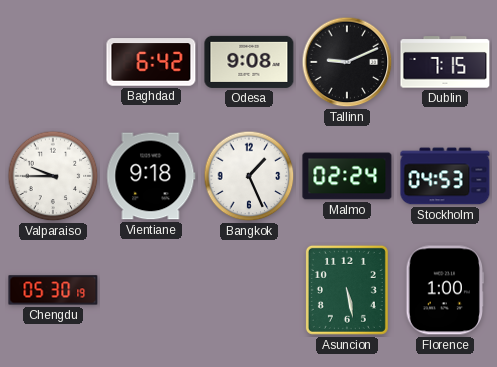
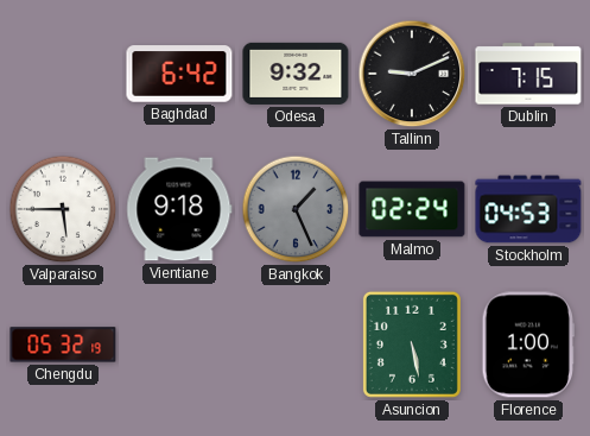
Odesa: 9:08 -> 9:32 (296, 74)
Valparaiso: 9:45 -> 5:45 (63, 209)
Bangkok dial: white -> grey (296, 209)
Chengdu: 05:30 -> 05:32 (63, 345)
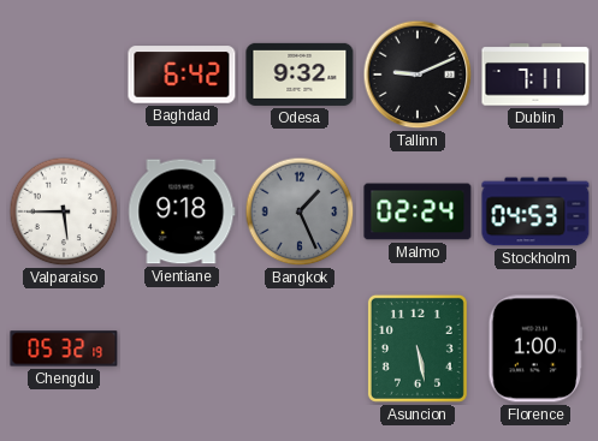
Dublin: 7:15 -> 7:11 (535, 75)
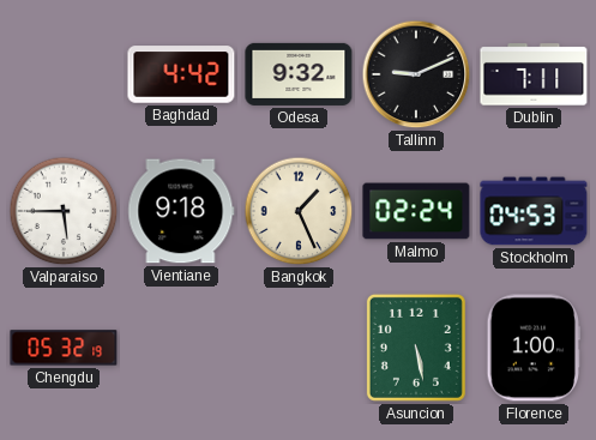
Baghdad: 6:42 -> 4:42 (181, 74)
Bangkok dial: grey -> cream (299, 211)
